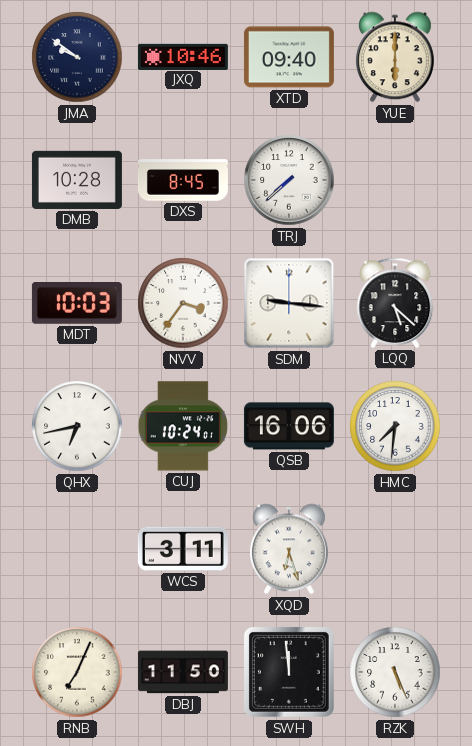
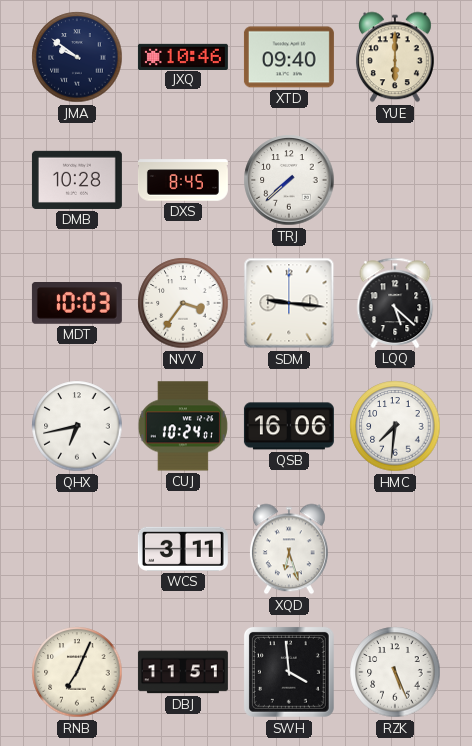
DBJ: 11:50 -> 11:51 (183, 672)
SWH: 11:59 -> 3:59 (289, 672)
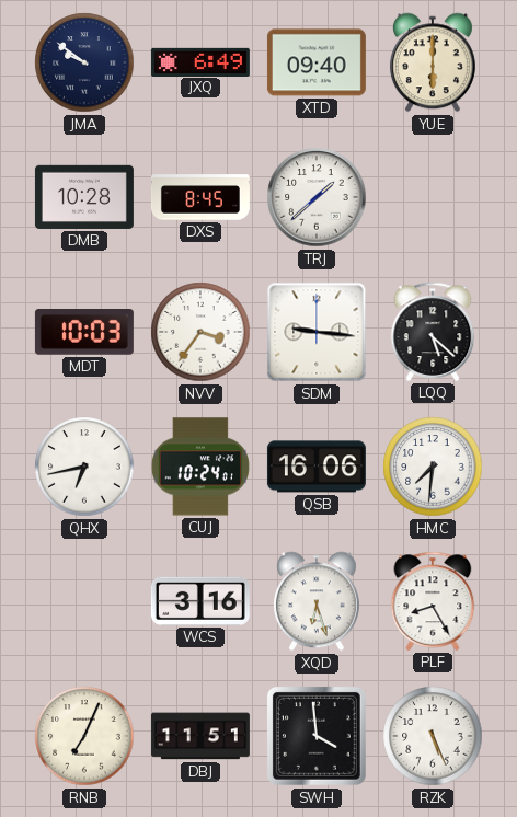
JXQ: 10:46 -> 6:49 (200, 61)
TRJ: 7:38 -> 1:38 (317, 197)
WCS: 3:11 -> 3:16 (200, 601)
PLF: none -> 8:25 (433, 601)
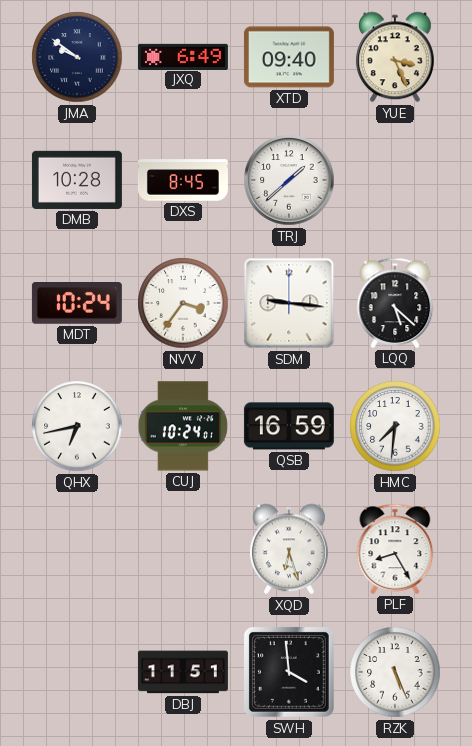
YUE: 6:00 -> 3:26 (395, 57)
MDT: 10:03 -> 10:24 (77, 304)
QSB: 16:06 -> 16:59 (289, 426)
WCS: 3:16 -> none (200, 601)
RNB: 7:04 -> none (84, 736)
